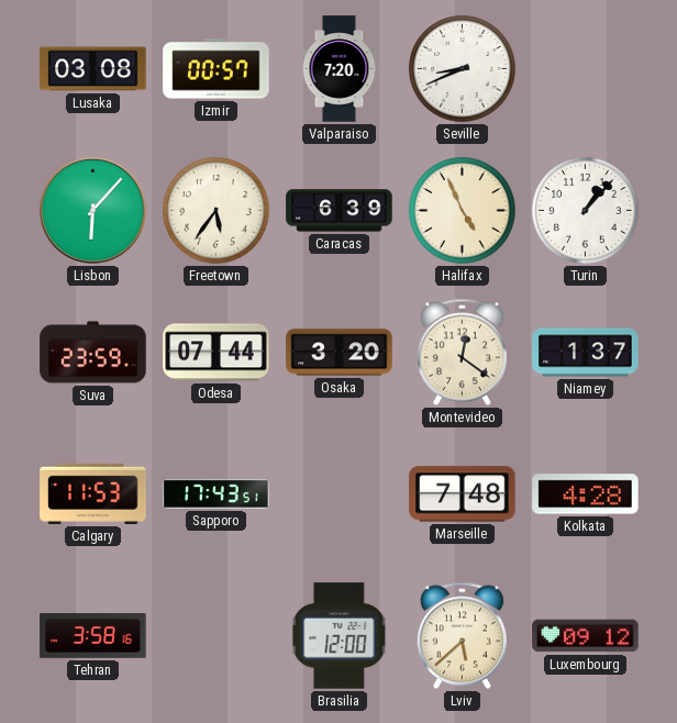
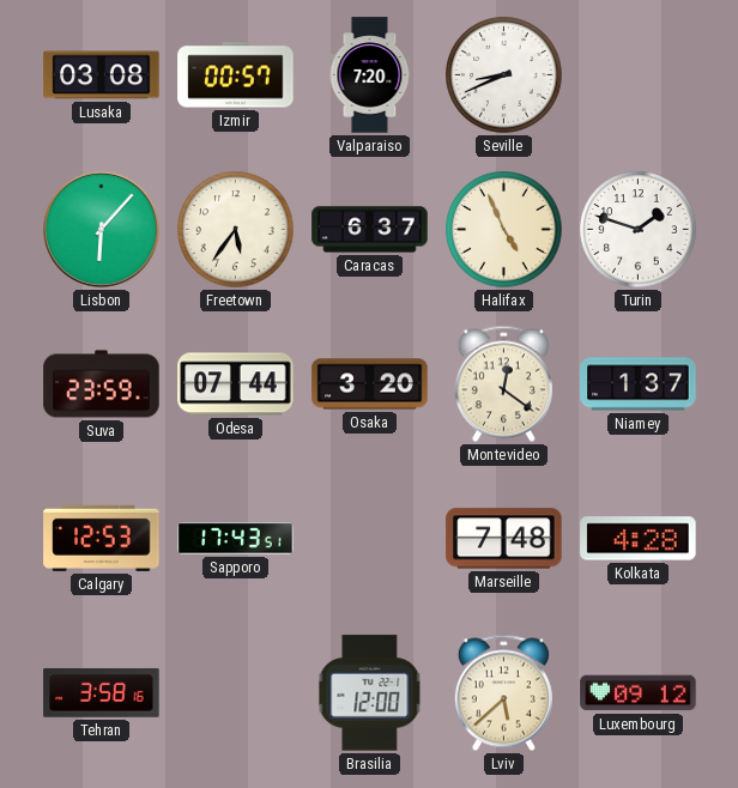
Caracas: 6:39 -> 6:37 (370, 230)
Turin: 1:07 -> 1:48 (639, 230)
Calgary: 11:53 -> 12:53 (102, 538)
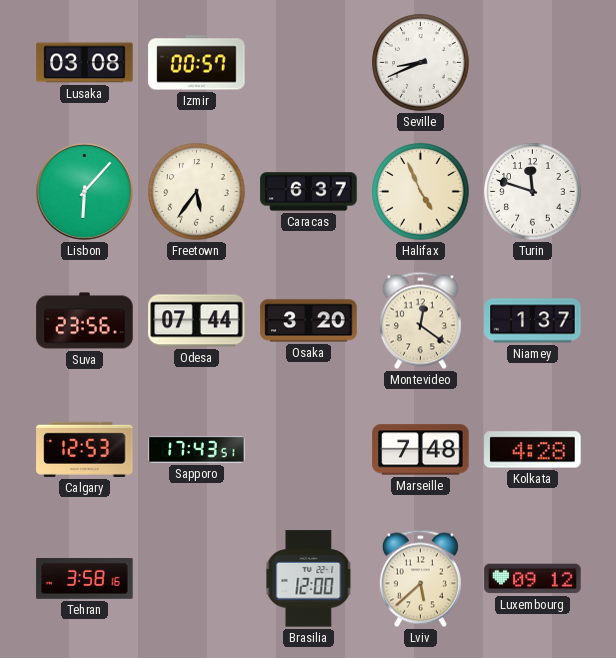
Valparaiso: 7:20 -> none (370, 75)
Turin: 1:48 -> 11:48 (533, 192)
Suva: 23:59 -> 23:56 (85, 321)
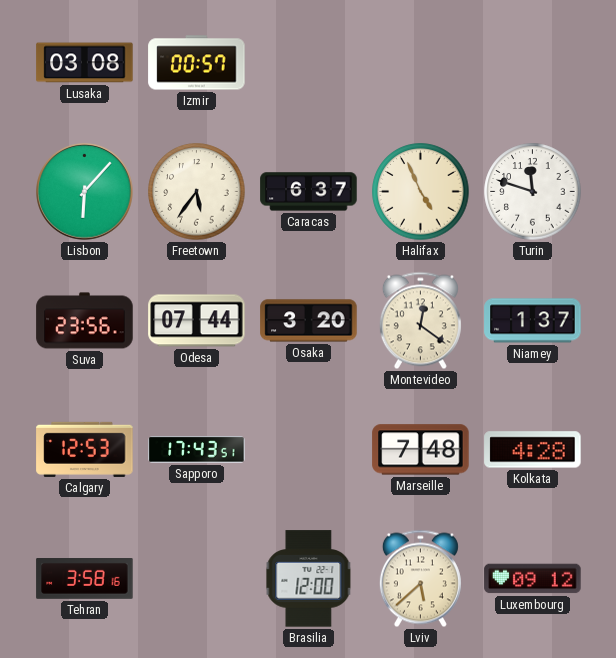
Seville: 8:41 -> none (421, 63)
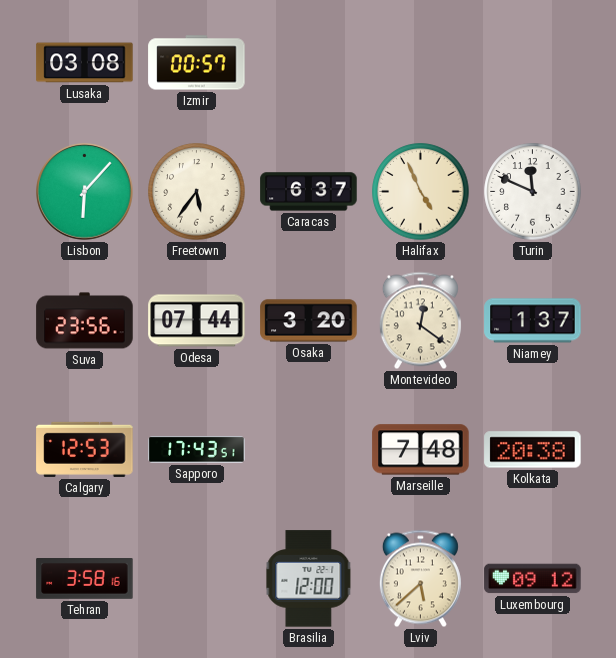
Turin: 11:48 -> 11:49 (533, 192)
Kolkata: 4:28 -> 20:38 (533, 450)
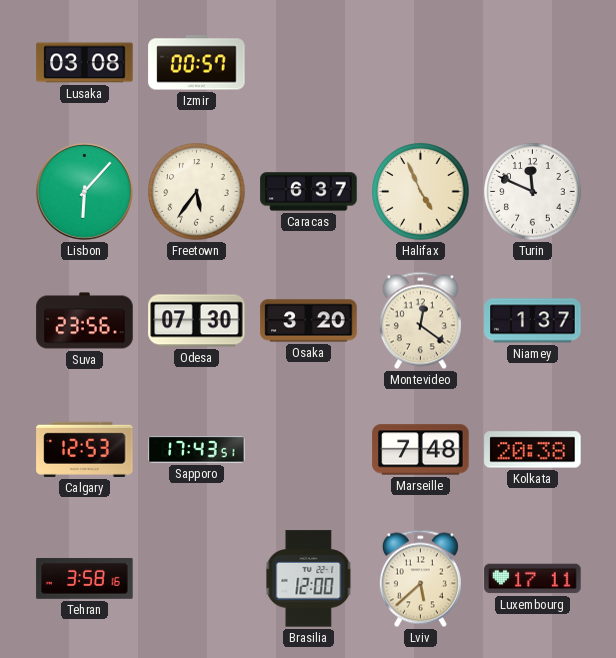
Odesa: 07:44 -> 07:30 (197, 321)
Luxembourg: 09:12 -> 17:11 (533, 579)
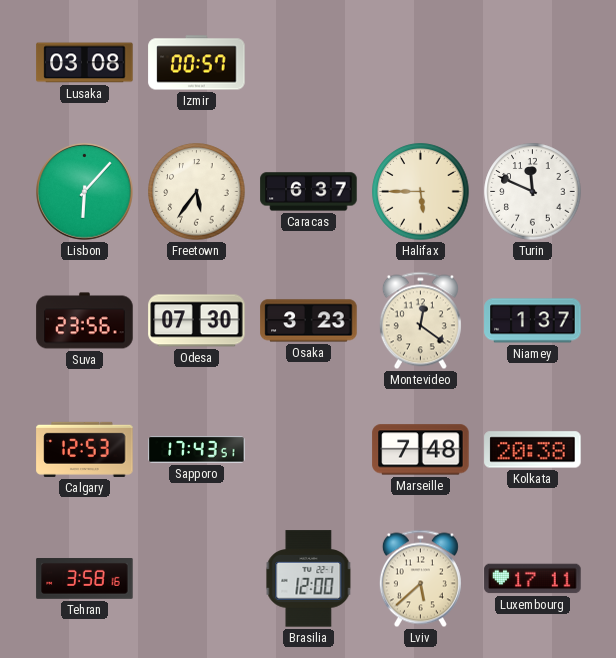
Halifax: 4:56 -> 5:45 (421, 192)
Osaka: 3:20 -> 3:23 (309, 321)
